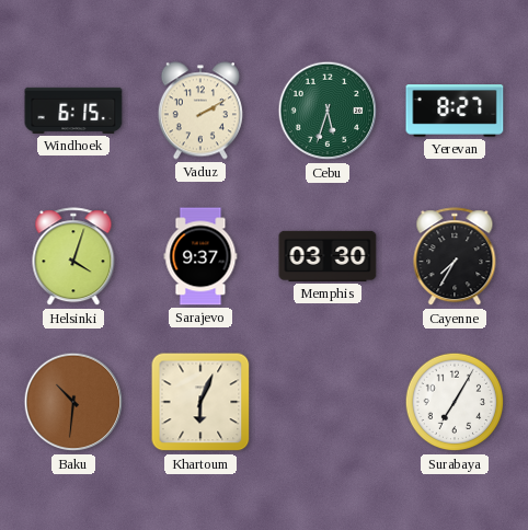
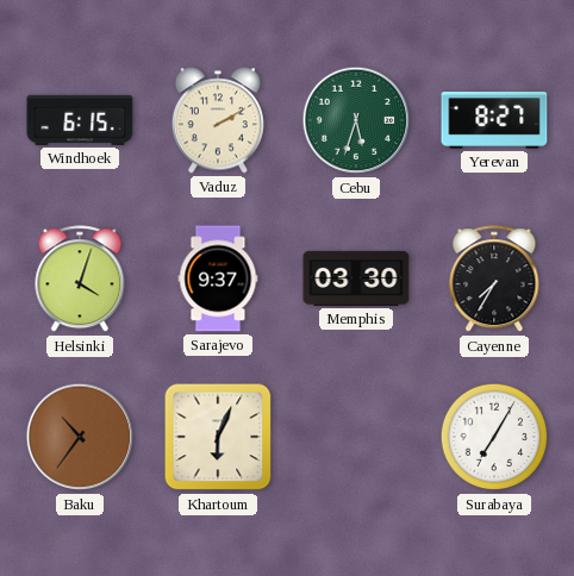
Baku: 10:31 -> 10:36 (80, 437)
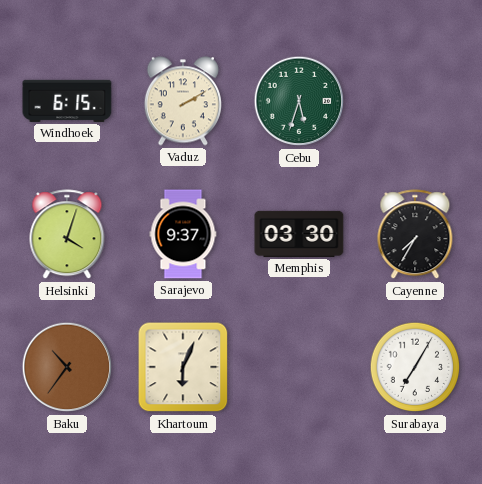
Yerevan: 8:27 -> none (494, 120)
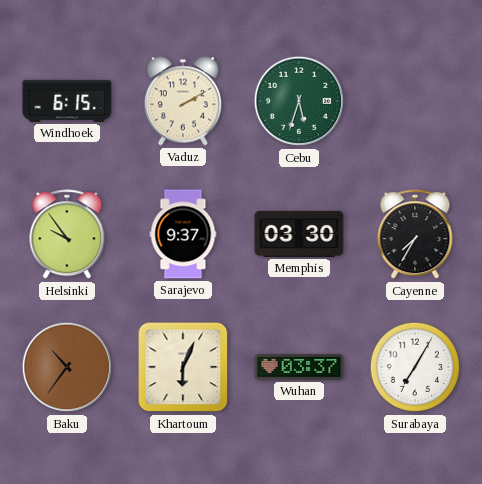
Helsinki: 4:03 -> 9:54 (67, 235)
Wuhan: none -> 03:37 (299, 368)
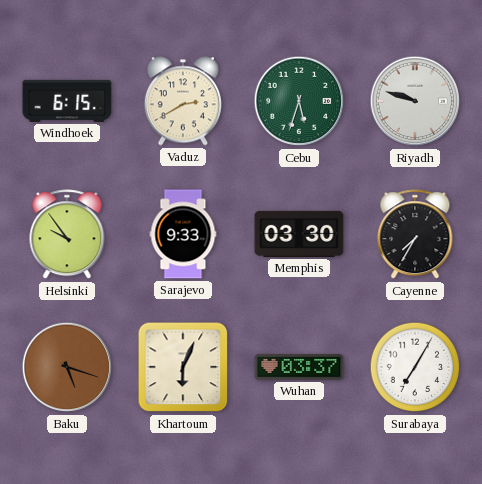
Vaduz: 2:10 -> 2:40 (183, 101)
Riyadh: none -> 9:48 (415, 101)
Sarajevo: 9:37 -> 9:33 (183, 234)
Baku: 10:36 -> 5:18 (67, 367)
